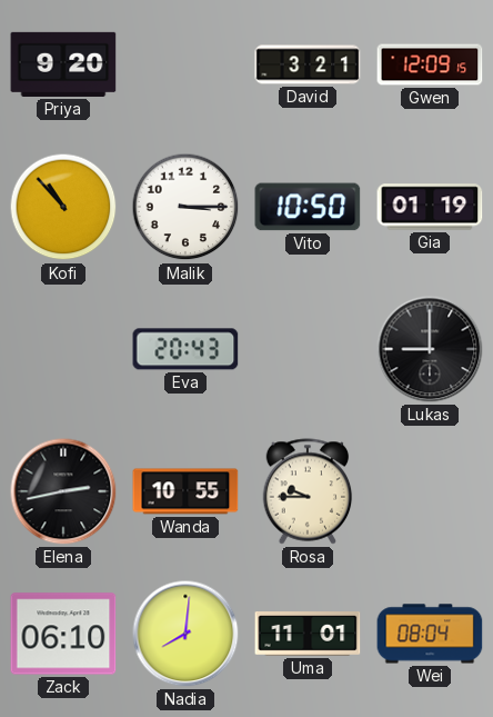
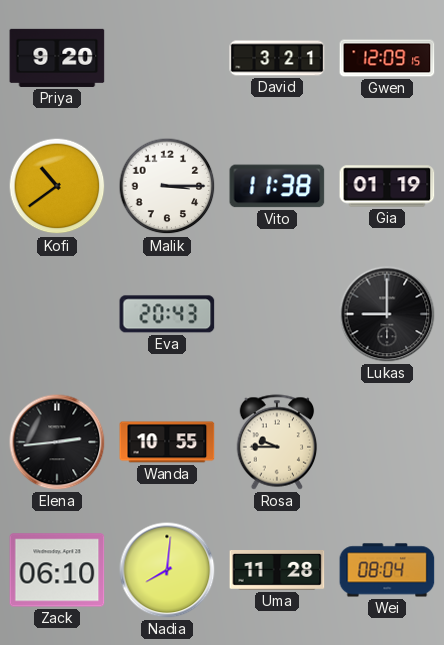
Kofi: 10:53 -> 10:39 (57, 186)
Vito: 10:50 -> 11:38 (277, 186)
Elena: 2:43 -> 2:44 (57, 442)
Uma: 11:01 -> 11:28 (277, 571)
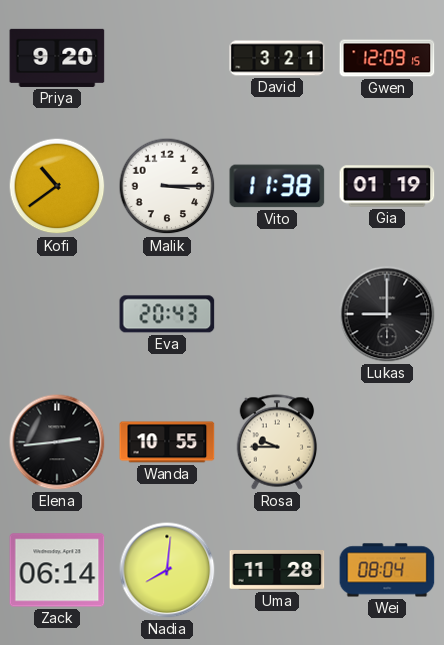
Zack: 06:10 -> 06:14 (57, 570)
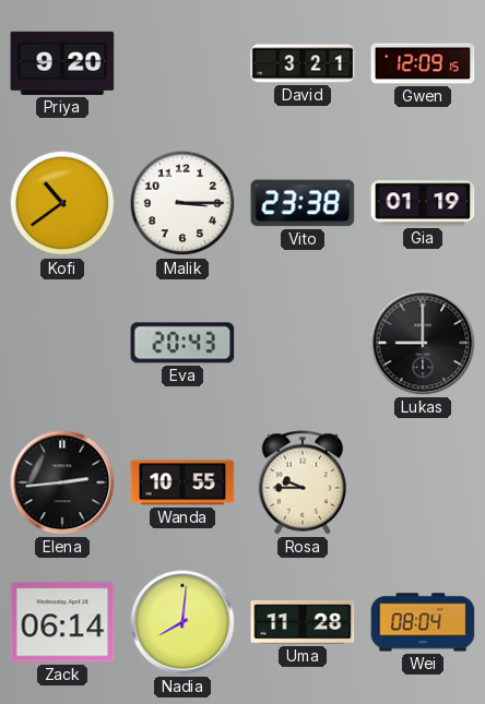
Vito: 11:38 -> 23:38 (303, 203)
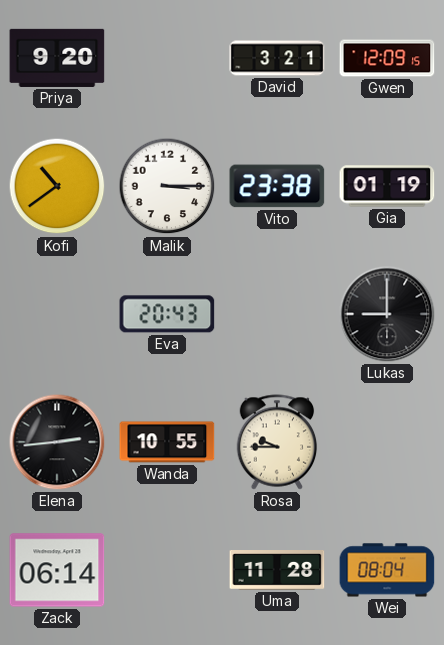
Nadia: 8:01 -> none (182, 622)
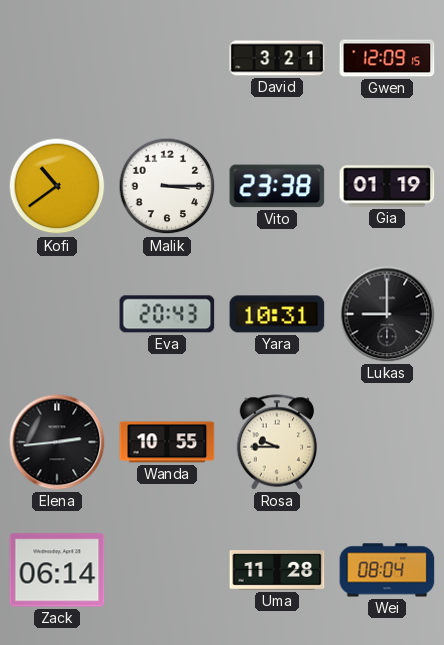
Priya: 9:20 -> none (57, 58)
Yara: none -> 10:31 (277, 314)
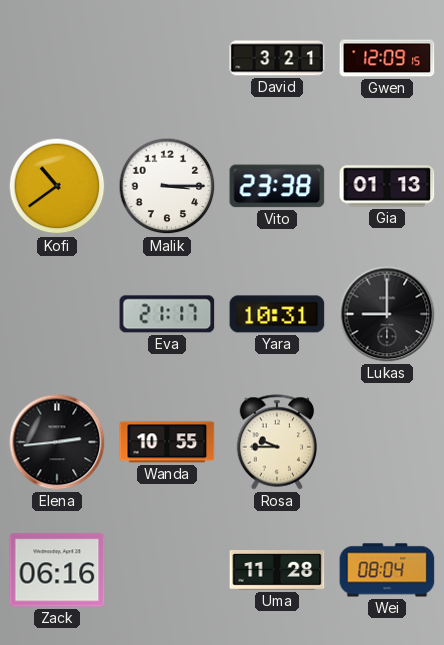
Gia: 01:19 -> 01:13 (387, 186)
Eva: 20:43 -> 21:17 (167, 314)
Zack: 06:14 -> 06:16 (57, 570)
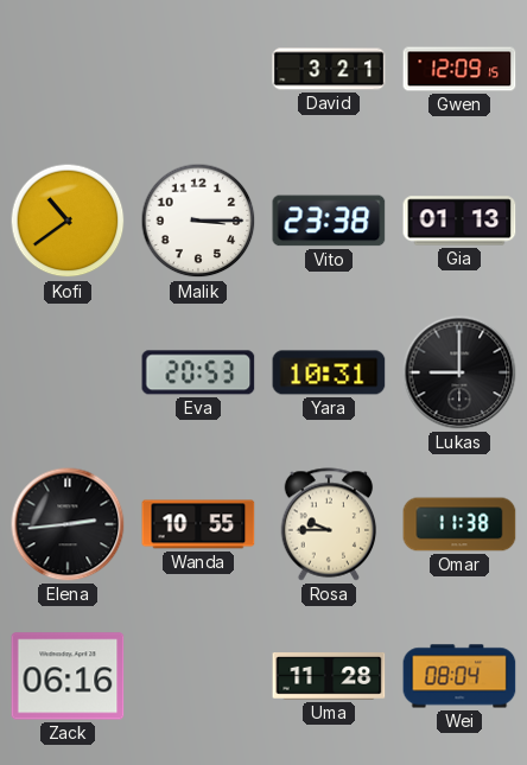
Eva: 21:17 -> 20:53 (198, 372)
Omar: none -> 11:38 (459, 524)
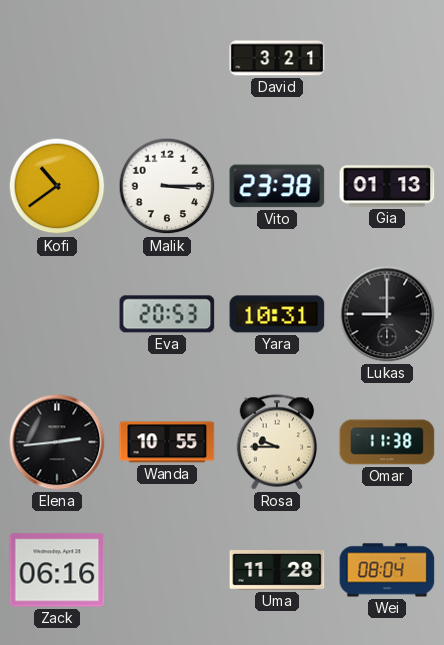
Gwen: 12:09 -> none (459, 69)
